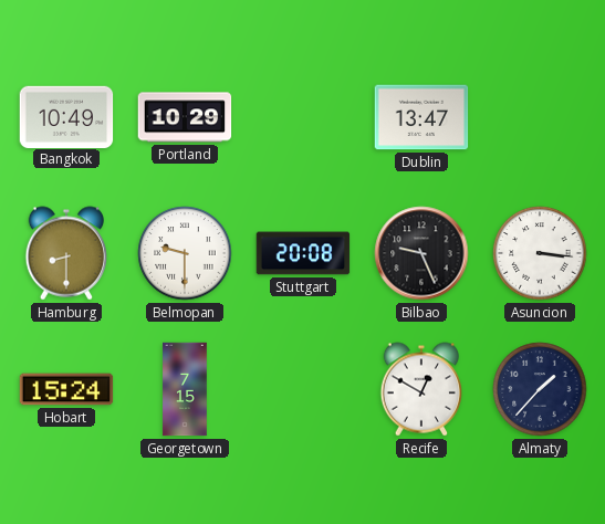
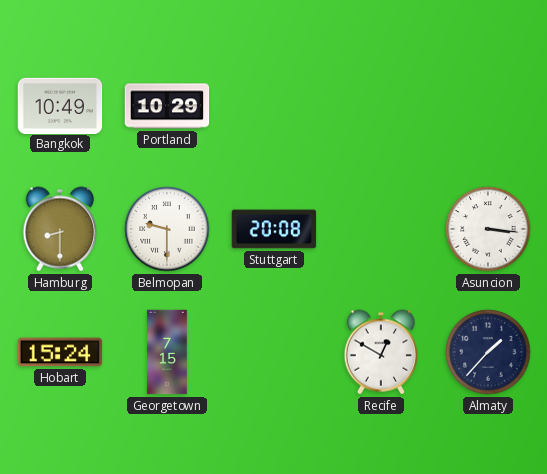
Dublin: 13:47 -> none (421, 117)
Bilbao: 9:26 -> none (421, 253)
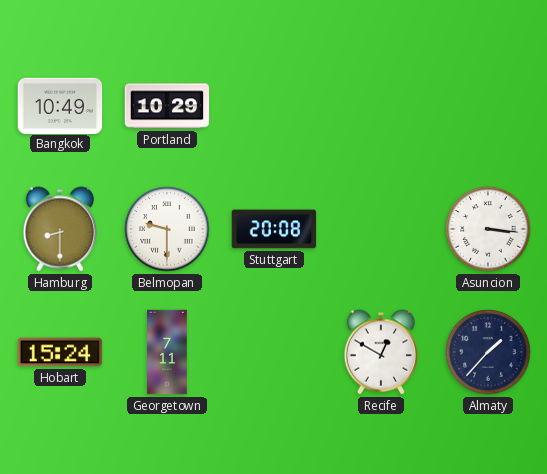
Georgetown: 7:15 -> 7:11 (167, 352)
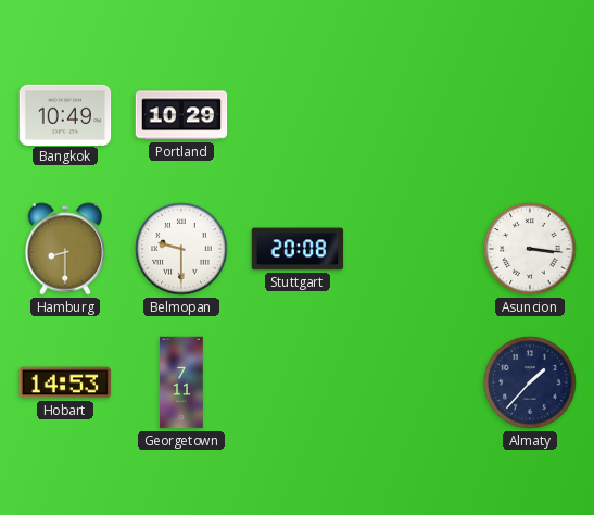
Hobart: 15:24 -> 14:53 (65, 382)
Recife: 12:50 -> none (381, 352)
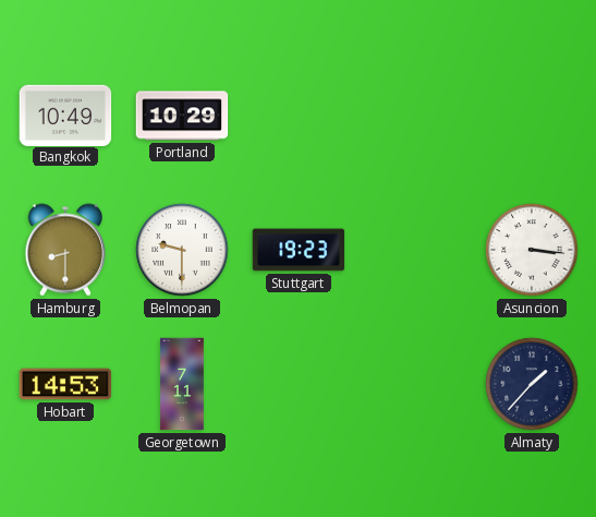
Stuttgart: 20:08 -> 19:23 (299, 250)
